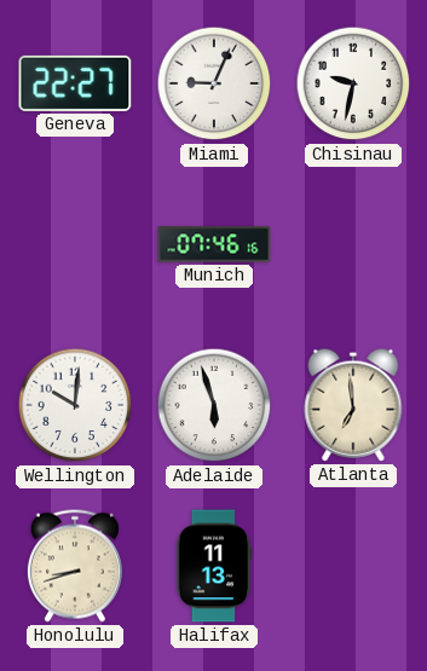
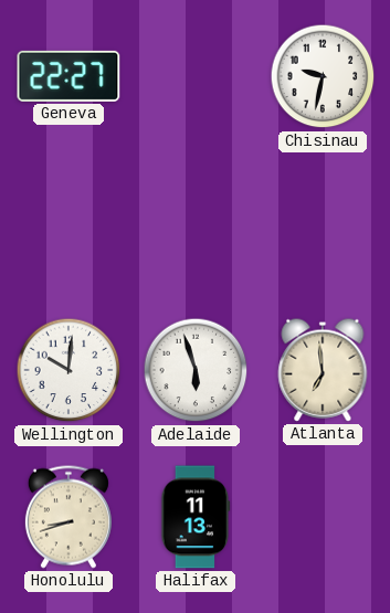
Miami: 9:04 -> none (214, 83)
Munich: 07:46 -> none (214, 244)
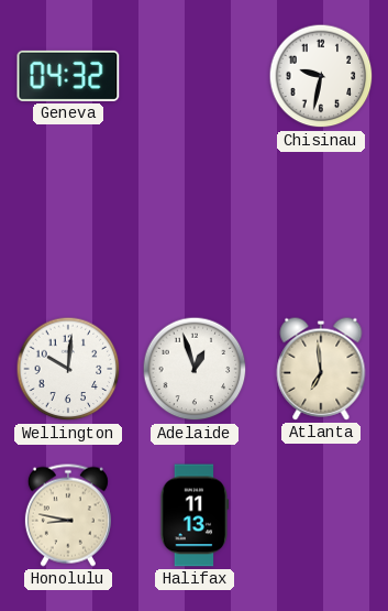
Geneva: 22:27 -> 04:32 (68, 76)
Adelaide: 5:57 -> 12:57 (195, 369)
Honolulu: 8:42 -> 8:47 (68, 515)
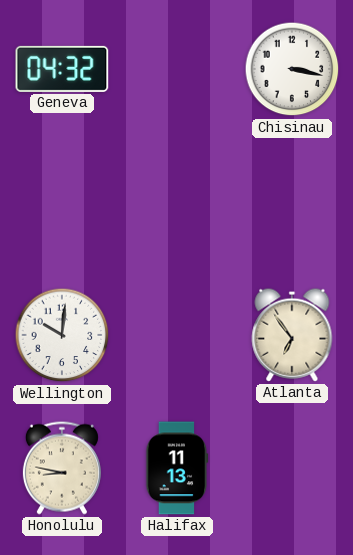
Chisinau: 9:32 -> 3:17 (292, 69)
Adelaide: 12:57 -> none (195, 369)
Atlanta: 6:59 -> 6:54 (292, 335)
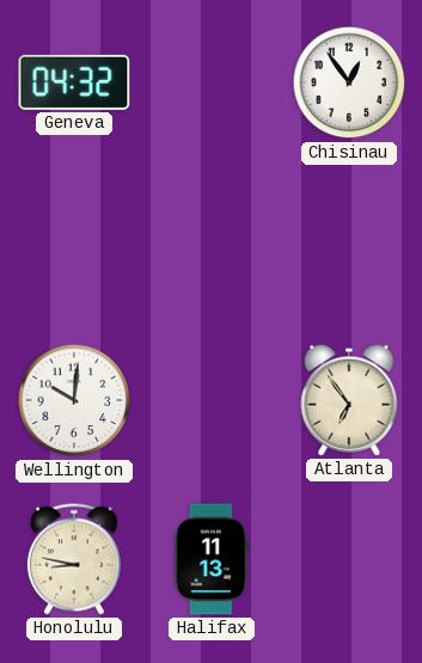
Chisinau: 3:17 -> 12:54 (349, 82)
